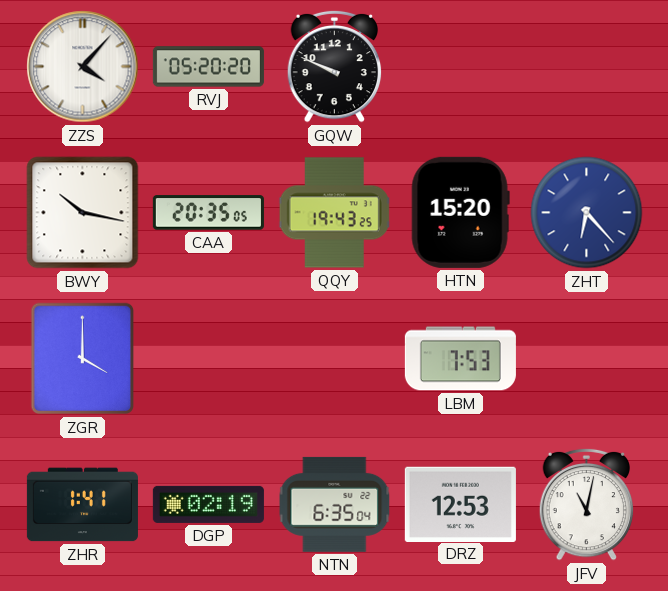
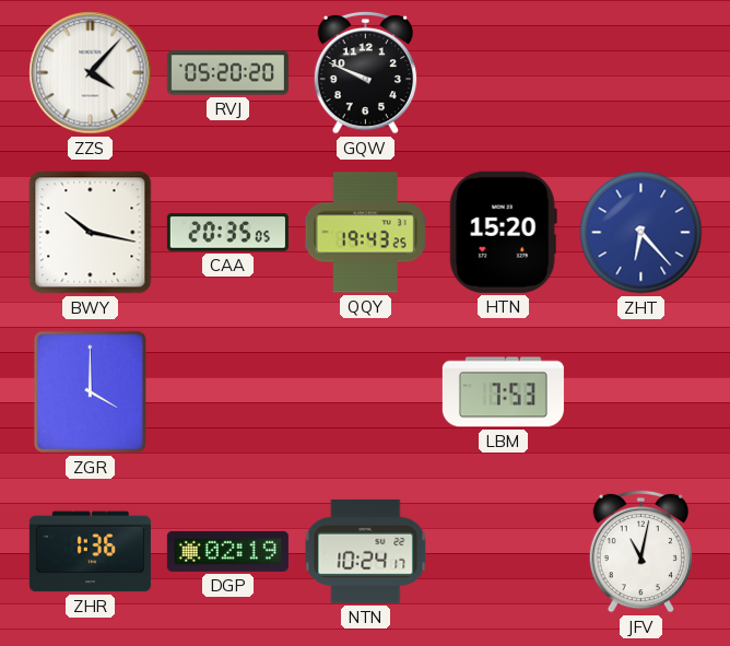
ZHR: 1:41 -> 1:36 (90, 552)
NTN: 6:35 -> 10:24 (366, 551)
DRZ: 12:53 -> none (460, 504)
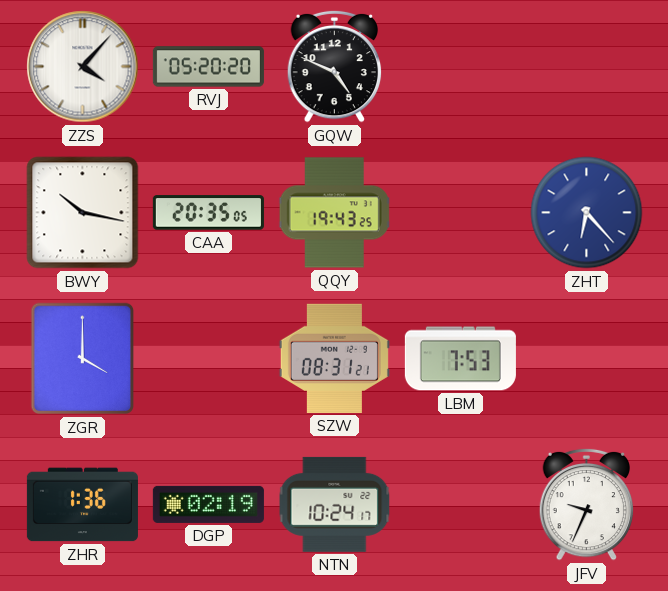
GQW: 9:49 -> 4:49 (335, 66)
HTN: 15:20 -> none (503, 232)
SZW: none -> 08:31 (334, 358)
JFV: 11:02 -> 9:34 (587, 504)
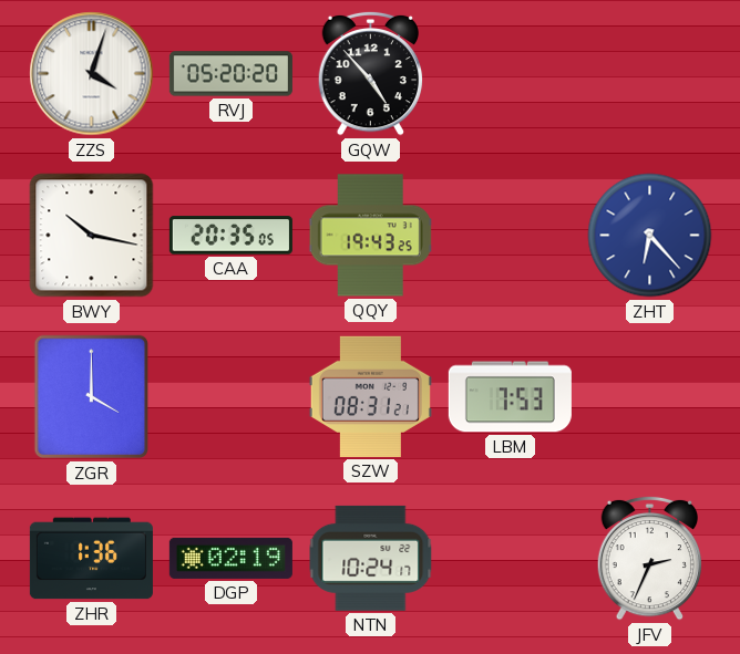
ZZS: 4:07 -> 4:03 (92, 74)
GQW: 4:49 -> 4:53 (371, 73)
JFV: 9:34 -> 2:34 (650, 558)
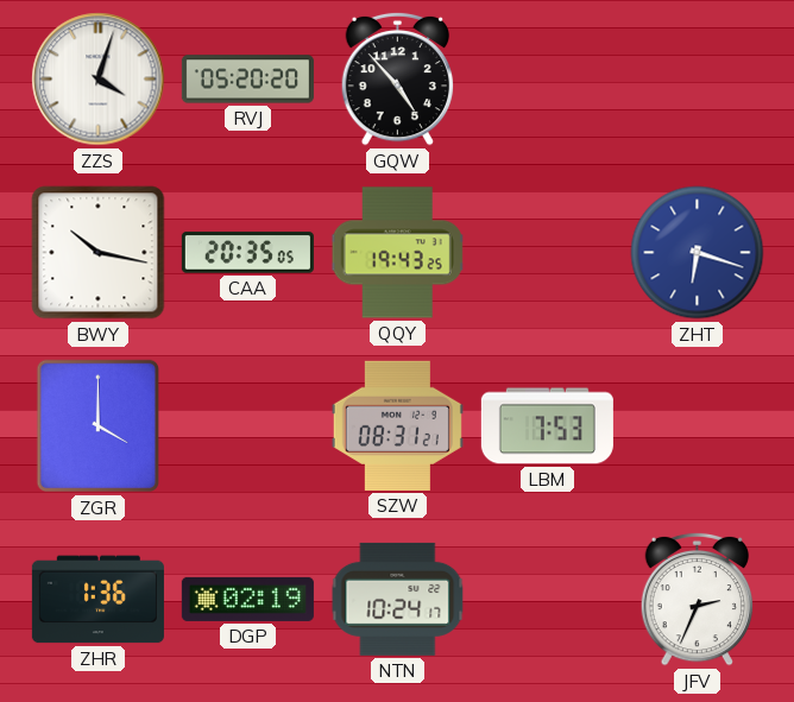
ZHT: 6:23 -> 6:18 (698, 253)
